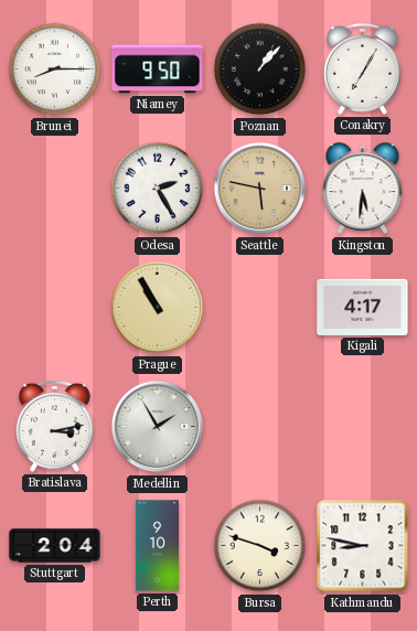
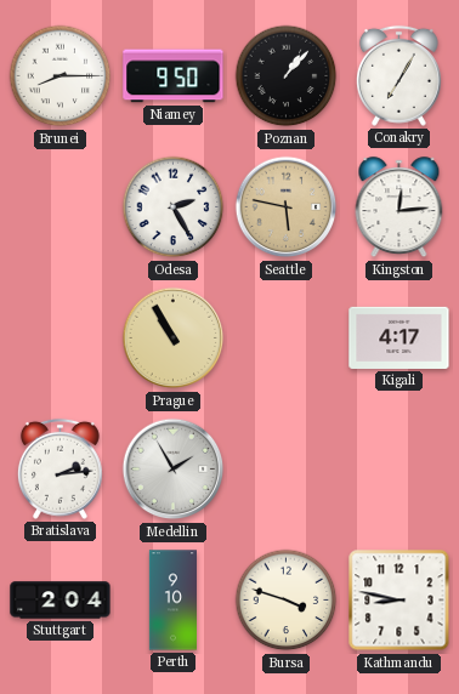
Kingston: 5:31 -> 12:14 (399, 207)
Bratislava: 3:13 -> 2:14 (59, 468)
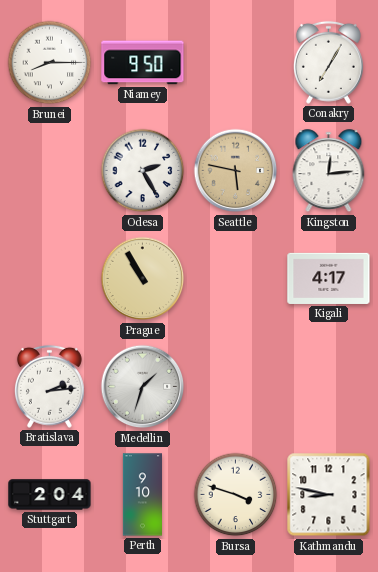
Poznan: 1:07 -> none (287, 76)
Medellin: 1:55 -> 1:33 (143, 387)
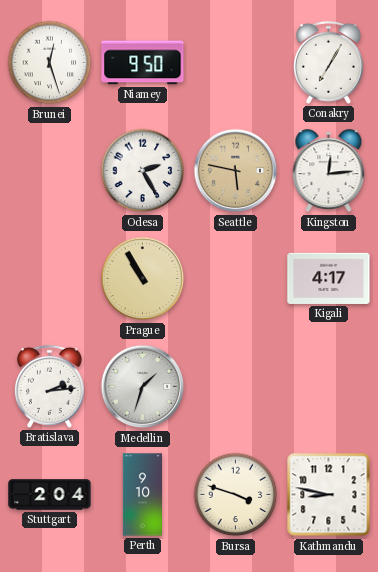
Brunei: 8:15 -> 12:27 (50, 63)
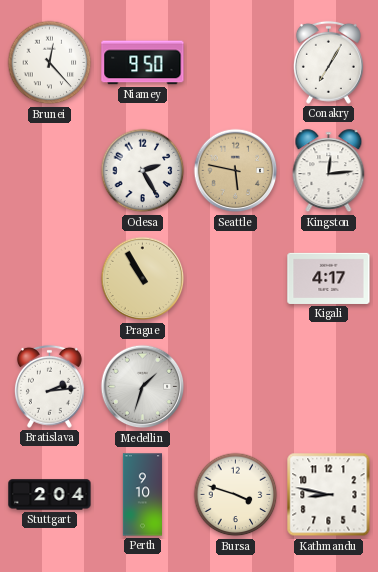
Brunei: 12:27 -> 12:23 (50, 63)
